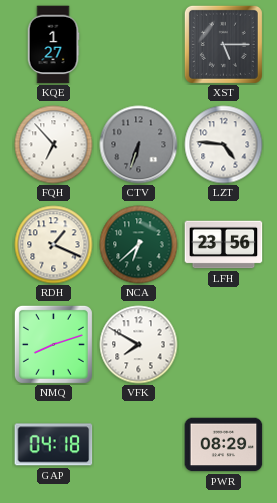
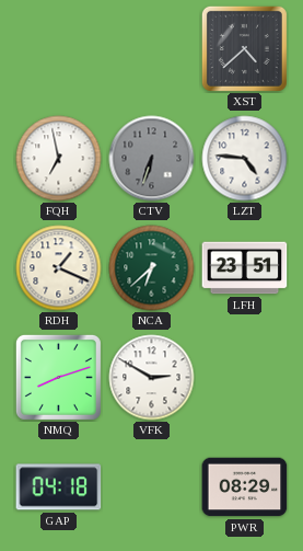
KQE: 1:27 -> none (53, 45)
XST: 5:15 -> 4:38 (244, 48)
FQH: 6:53 -> 6:58 (59, 159)
LFH: 23:56 -> 23:51 (245, 268)
VFK: 7:50 -> 2:50 (152, 378)
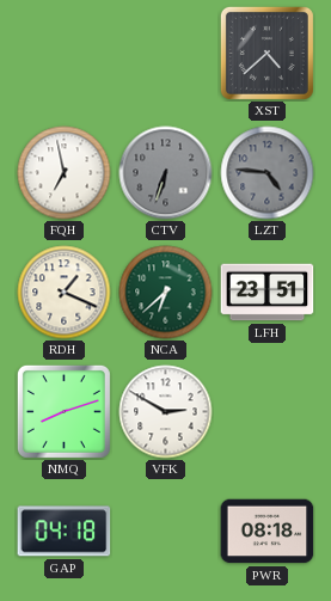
LZT dial: white -> grey (268, 173)
PWR: 08:29 -> 08:18 (268, 532)
